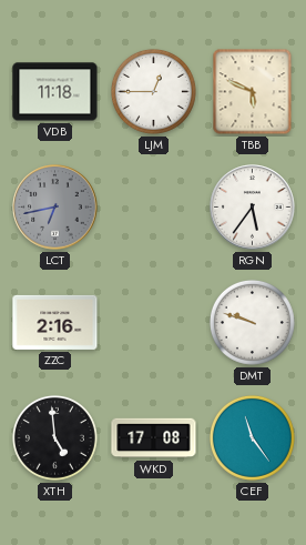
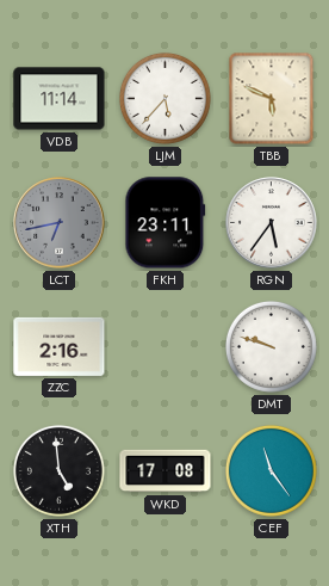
VDB: 11:18 -> 11:14 (60, 99)
LJM: 12:45 -> 5:37 (164, 98)
FKH: none -> 23:11 (166, 223)
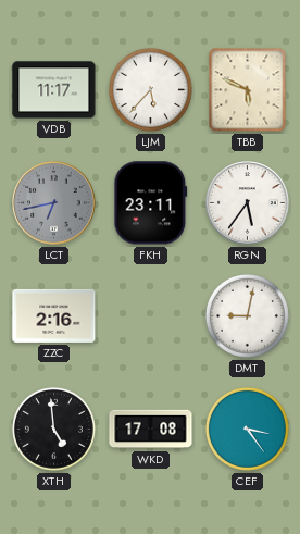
VDB: 11:14 -> 11:17 (54, 90)
DMT: 9:48 -> 9:02 (247, 315)
CEF: 11:24 -> 3:24 (247, 429)
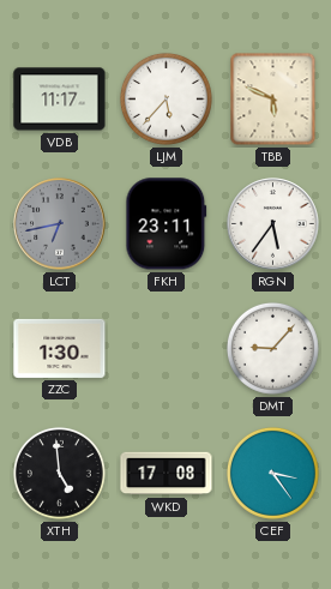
ZZC: 2:16 -> 1:30 (60, 348)
DMT: 9:02 -> 9:07 (272, 348)
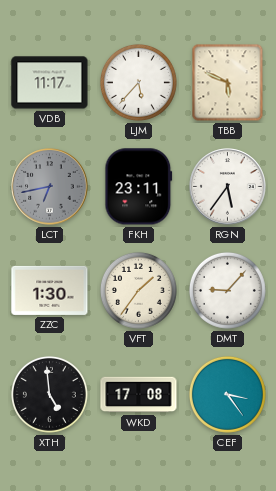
VFT: none -> 1:36 (138, 290)
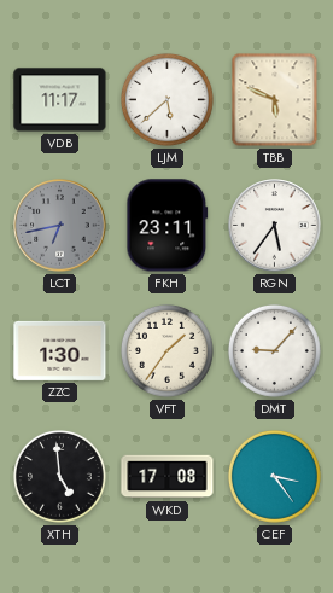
LJM: 5:37 -> 5:38 (166, 99)
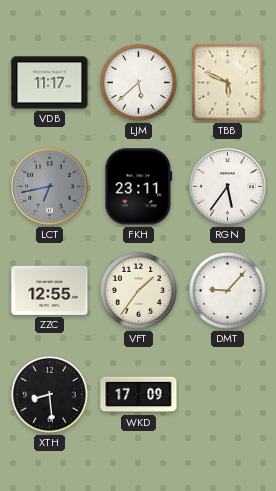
ZZC: 1:30 -> 12:55 (50, 290)
XTH: 4:59 -> 8:29 (49, 394)
WKD: 17:08 -> 17:09 (139, 395)
CEF: 3:24 -> none (274, 476)
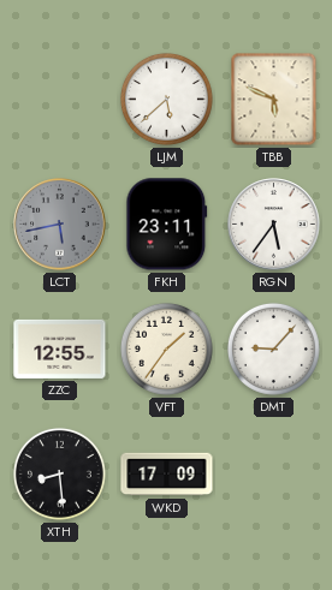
VDB: 11:17 -> none (50, 83)
LCT: 6:43 -> 5:43 (60, 225)
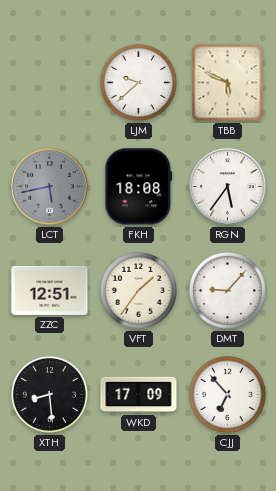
LJM: 5:38 -> 9:38 (138, 82)
FKH: 23:11 -> 18:08 (139, 187)
ZZC: 12:55 -> 12:51 (50, 290)
CJJ: none -> 6:53 (227, 394)
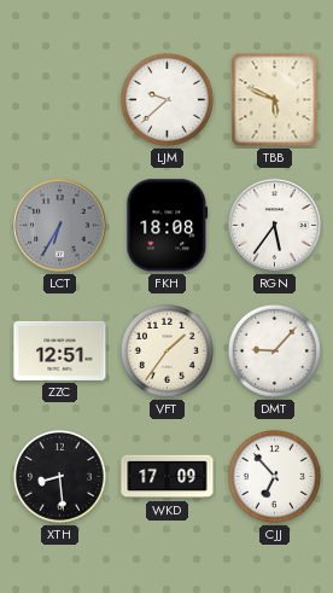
LCT: 5:43 -> 6:35 (60, 226)
